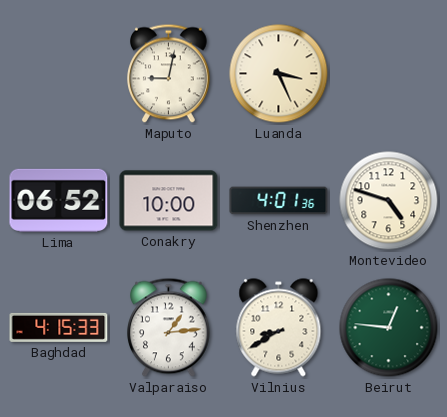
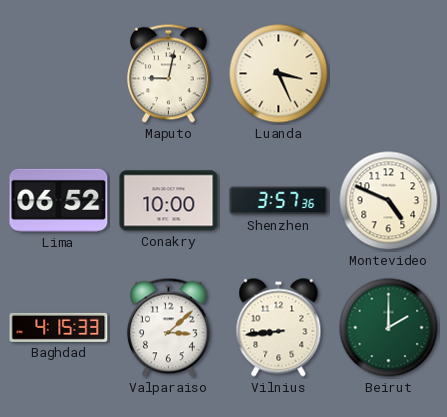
Shenzhen: 4:01 -> 3:57 (279, 201)
Montevideo: 4:48 -> 4:49 (389, 201)
Valparaiso: 1:14 -> 3:08 (169, 328)
Vilnius: 8:40 -> 8:44 (279, 328)
Beirut: 12:46 -> 2:00 (389, 328)
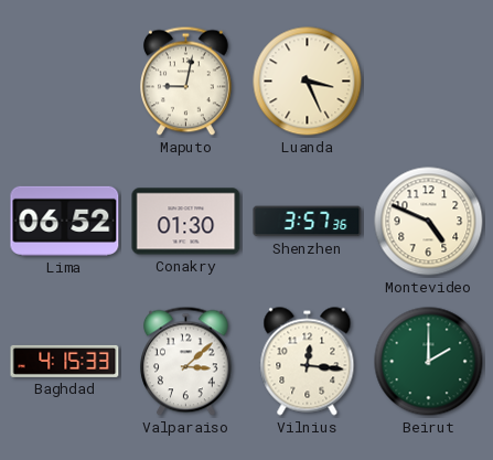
Conakry: 10:00 -> 01:30 (186, 222)
Vilnius: 8:44 -> 12:16 (308, 362)
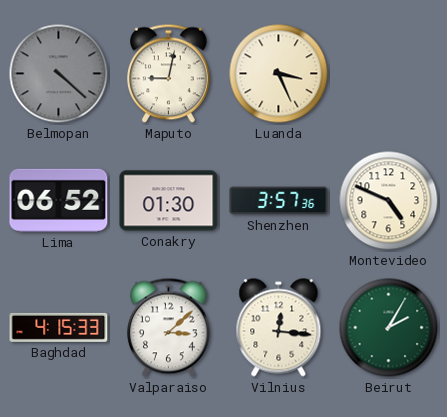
Belmopan: none -> 4:22 (59, 74)
Beirut: 2:00 -> 2:05 (389, 328)
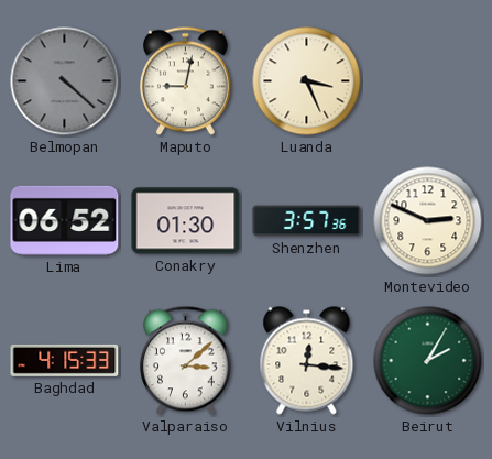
Montevideo: 4:49 -> 2:49 (428, 221)
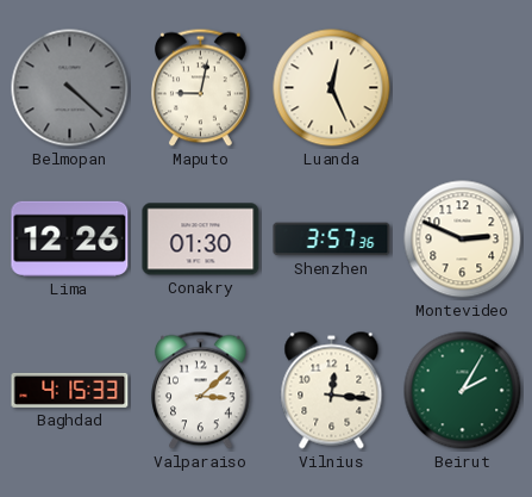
Luanda: 3:26 -> 12:26 (332, 88)
Lima: 06:52 -> 12:26 (70, 238)
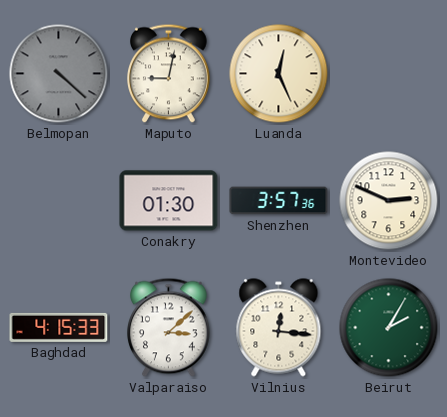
Lima: 12:26 -> none (70, 238)
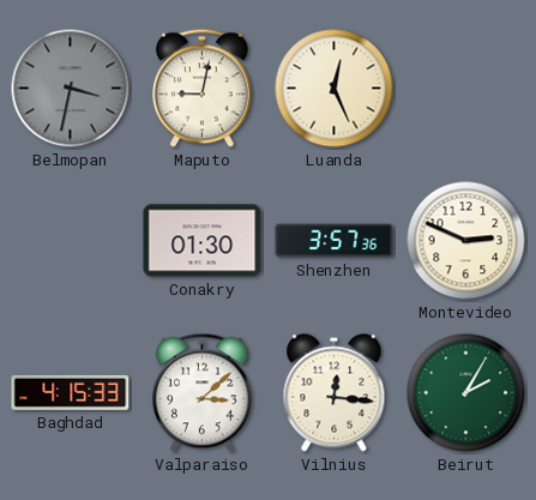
Belmopan: 4:22 -> 3:32 (71, 89)
